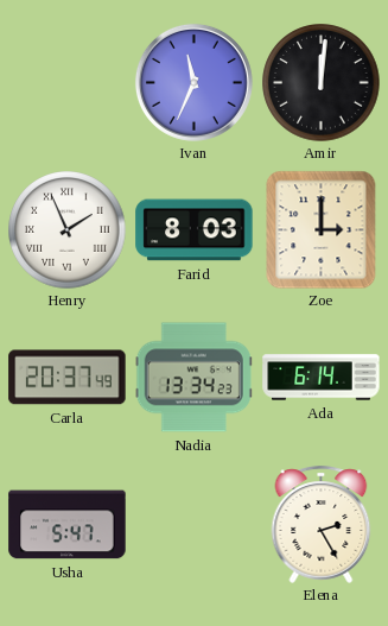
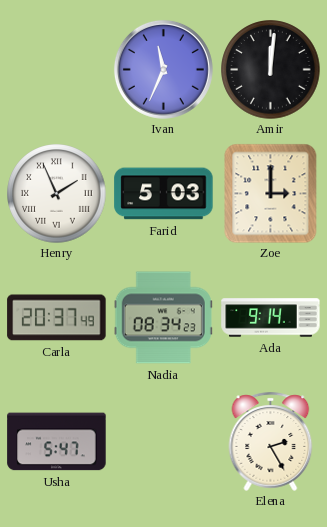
Farid: 8:03 -> 5:03 (164, 194)
Nadia: 13:34 -> 08:34 (163, 318)
Ada: 6:14 -> 9:14 (271, 318)
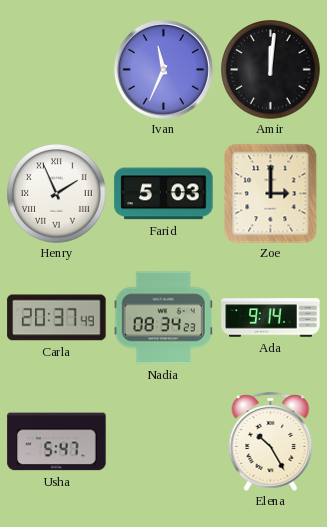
Elena: 2:25 -> 10:25 (271, 441)
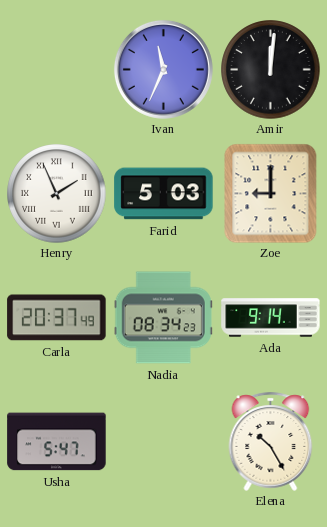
Zoe: 3:00 -> 9:00 (271, 193)
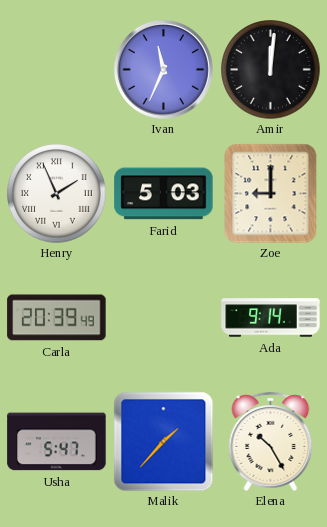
Carla: 20:37 -> 20:39 (57, 318)
Nadia: 08:34 -> none (163, 318)
Malik: none -> 1:37 (163, 441)
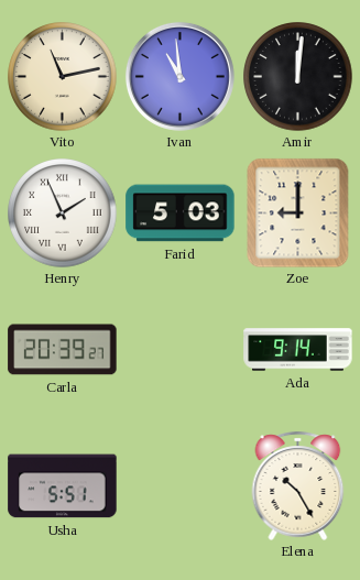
Vito: none -> 11:13 (63, 77)
Ivan: 11:34 -> 10:59 (179, 76)
Carla: 20:39:49 -> 20:39:27 (63, 350)
Usha: 5:47 -> 5:51 (63, 486)
Malik: 1:37 -> none (163, 441)
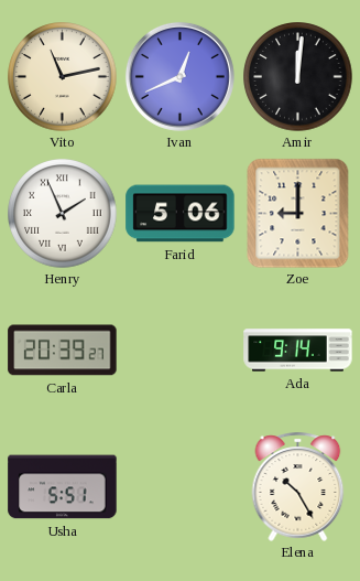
Ivan: 10:59 -> 12:41 (179, 76)
Farid: 5:03 -> 5:06 (181, 214)
